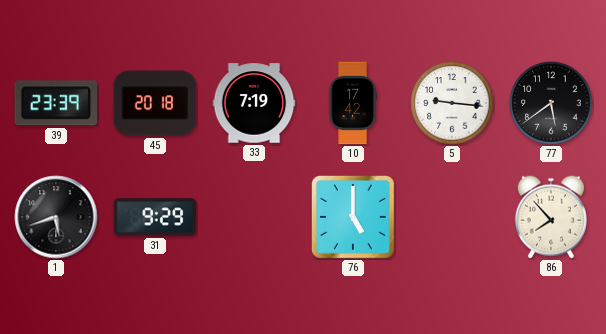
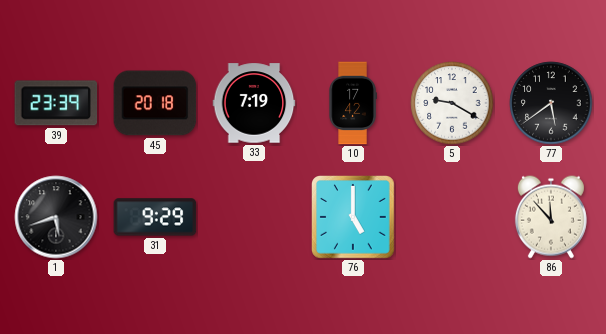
5: 9:16 -> 9:20 (452, 103)
86: 7:53 -> 11:53 (551, 217)
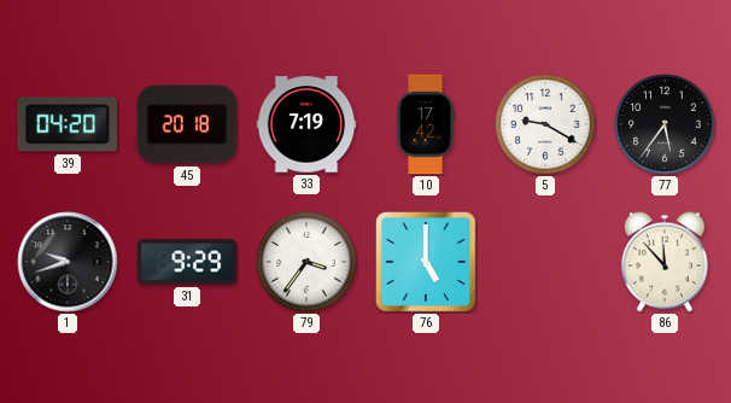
39: 23:39 -> 04:20 (68, 124)
77: 5:39 -> 5:36 (665, 124)
1: 5:42 -> 9:42 (68, 262)
79: none -> 3:36 (306, 262)
